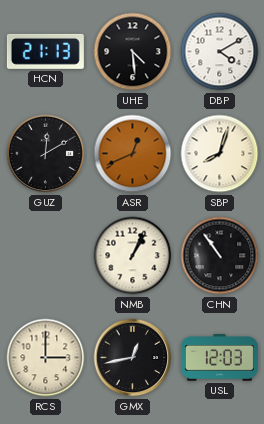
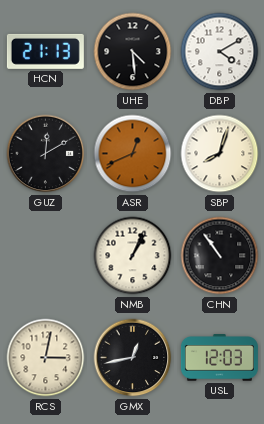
RCS: 3:00 -> 3:02 (46, 358)
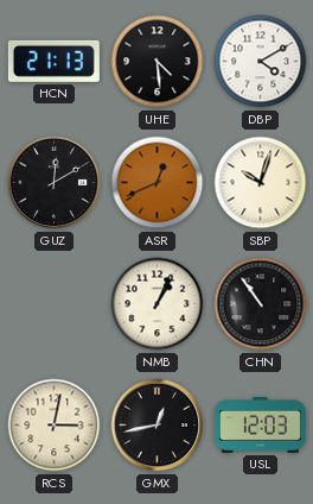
SBP: 8:03 -> 10:03 (261, 183)
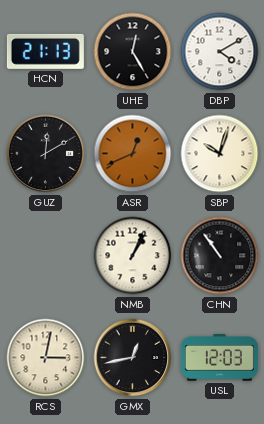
UHE: 4:29 -> 12:25 (133, 52)
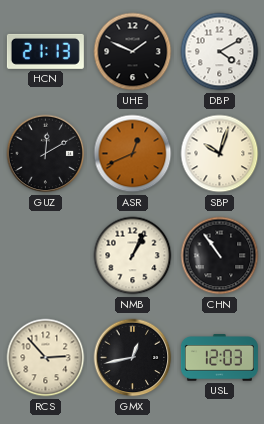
UHE: 12:25 -> 1:49 (133, 52)
RCS: 3:02 -> 2:53 (46, 358)
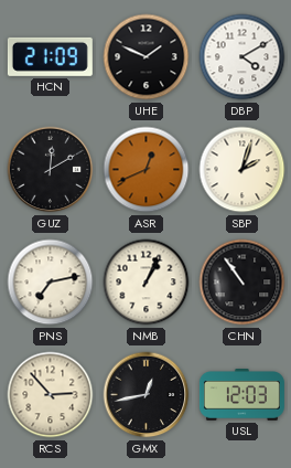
HCN: 21:13 -> 21:09 (50, 56)
SBP: 10:03 -> 2:03 (242, 170)
PNS: none -> 7:13 (51, 283)
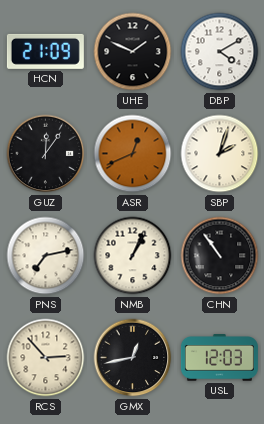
GUZ: 12:10 -> 12:06 (46, 154)
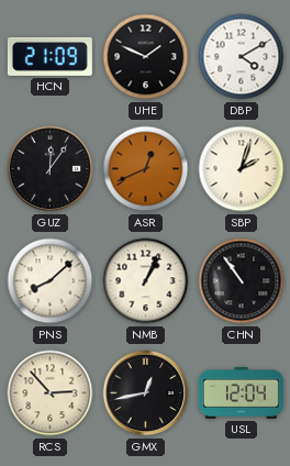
PNS: 7:13 -> 8:08 (51, 281)
USL: 12:03 -> 12:04 (241, 393)
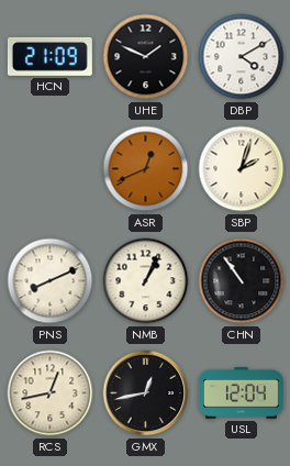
GUZ: 12:06 -> none (51, 169)
PNS: 8:08 -> 8:11 (51, 281)
RCS: 2:53 -> 12:43 (51, 393)
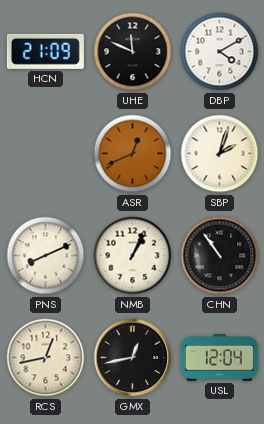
UHE: 1:49 -> 11:49 (133, 52)
